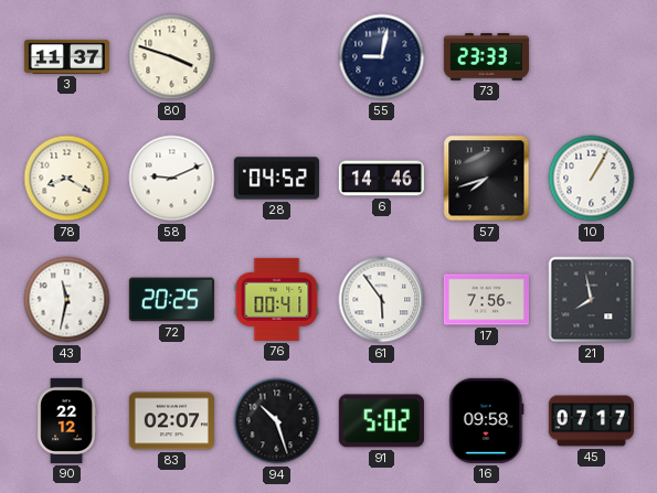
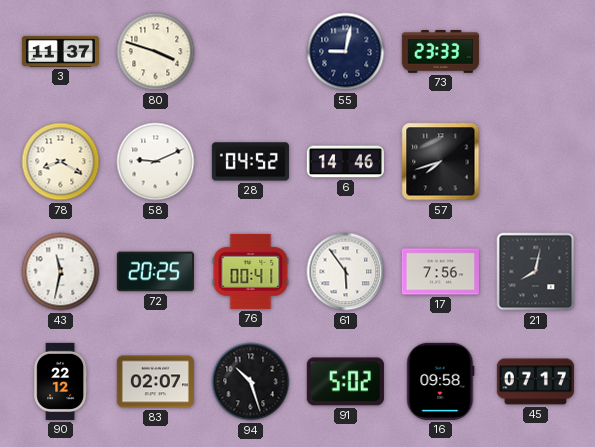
10: 1:05 -> none (592, 179)
21: 7:58 -> 8:02 (536, 272)
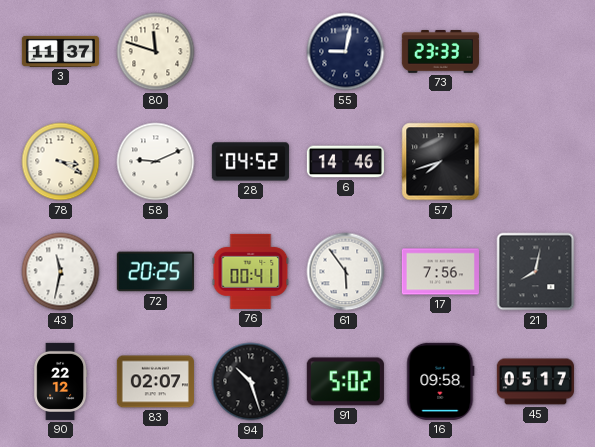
80: 3:48 -> 11:48 (156, 52)
78: 8:20 -> 3:20 (61, 162)
45: 07:17 -> 05:17 (535, 382)
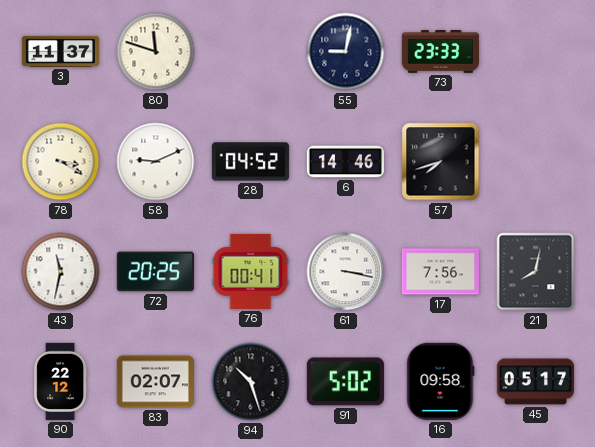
61: 5:54 -> 3:17 (346, 272)
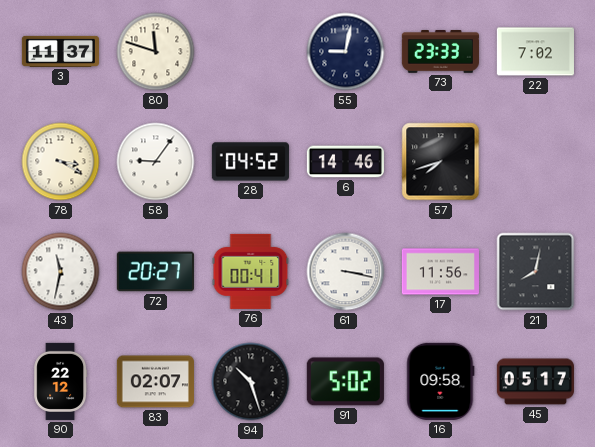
22: none -> 7:02 (535, 52)
58: 9:11 -> 9:06 (156, 162)
72: 20:25 -> 20:27 (155, 272)
17: 7:56 -> 11:56 (440, 272)
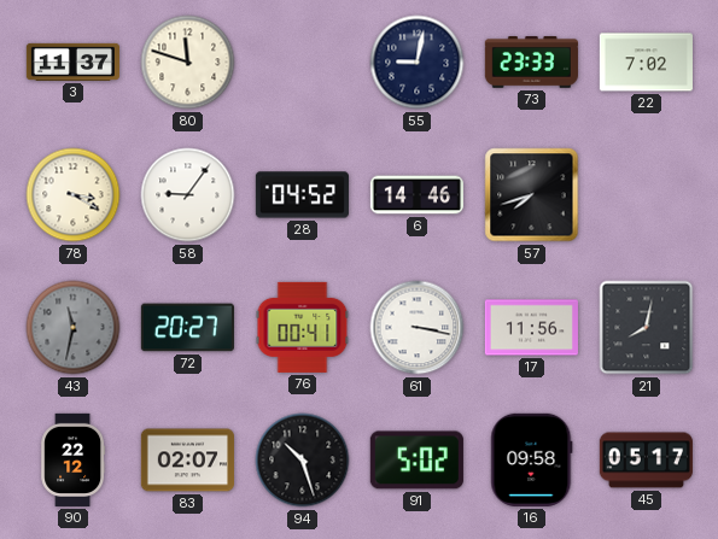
43 dial: white -> grey (74, 328)
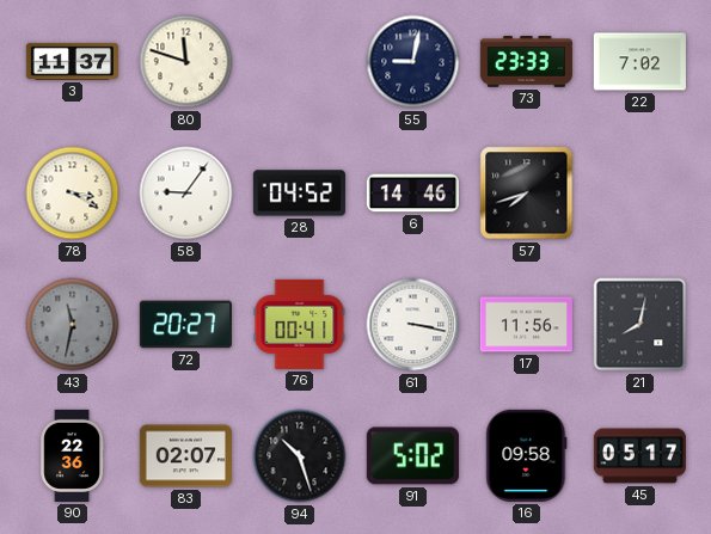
90: 22:12 -> 22:36 (73, 455)
